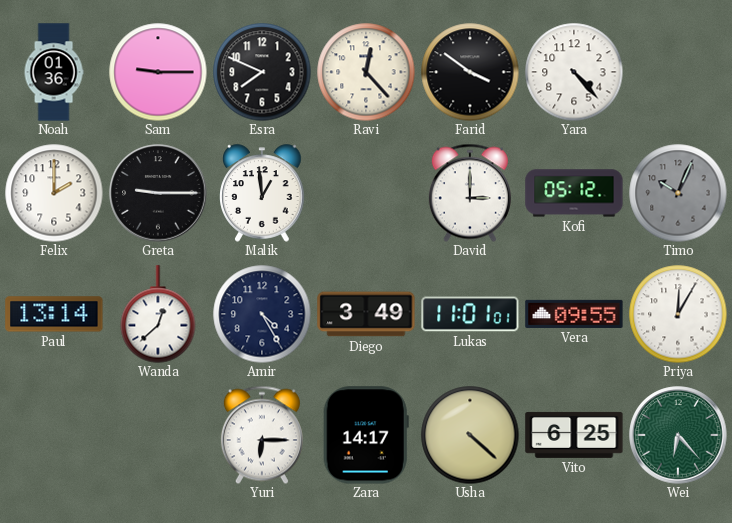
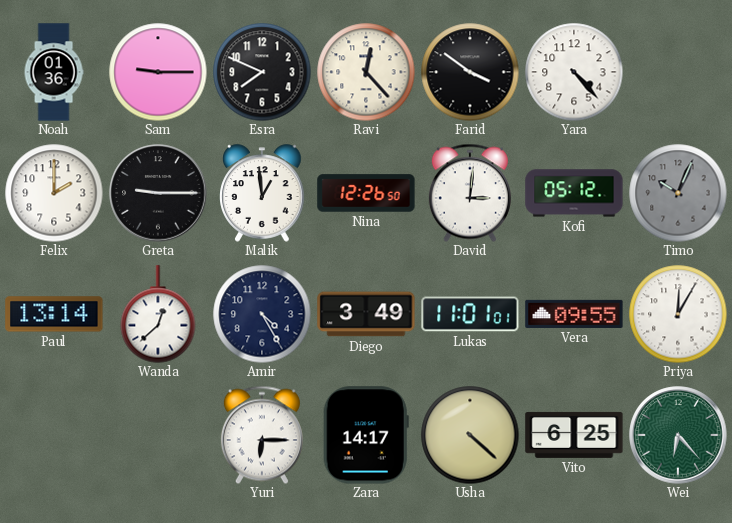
Nina: none -> 12:26 (366, 193)
David: 3:00 -> 3:01 (470, 193)
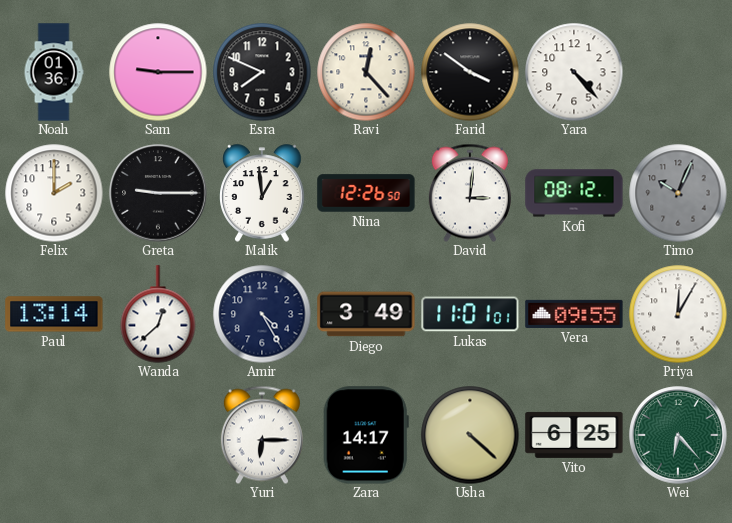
Kofi: 05:12 -> 08:12 (574, 193)
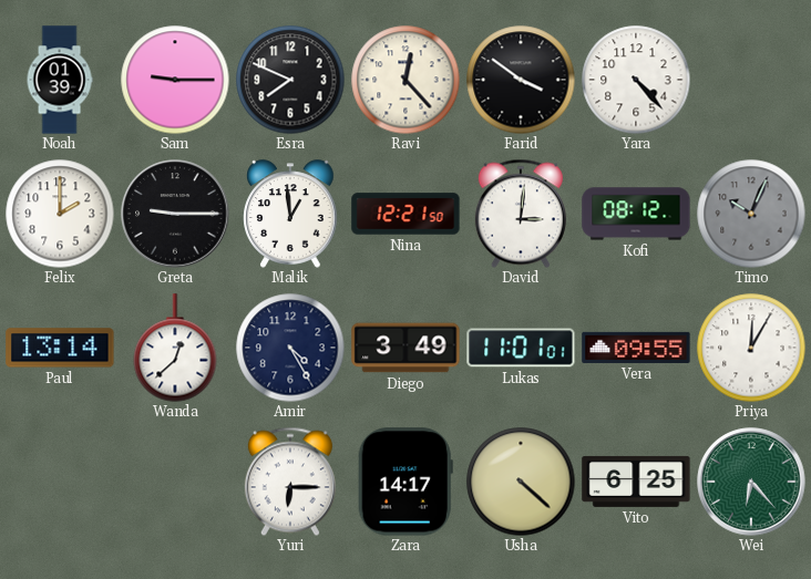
Noah: 01:36 -> 01:39 (60, 80)
Nina: 12:26 -> 12:21 (405, 214)
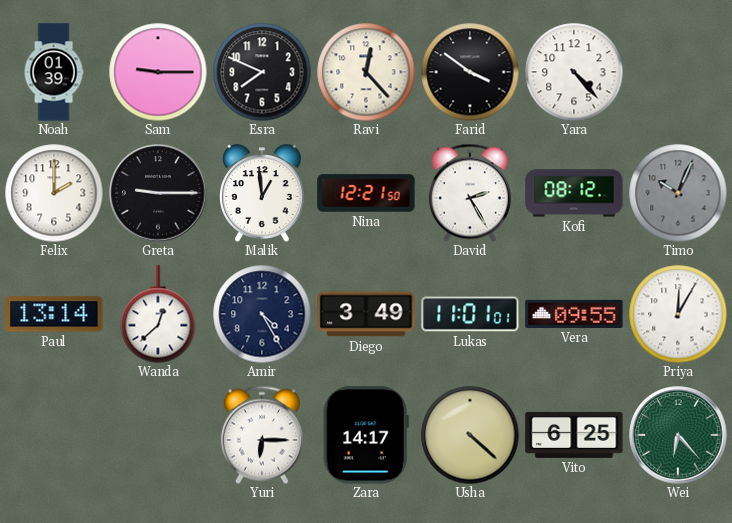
David: 3:01 -> 2:25 (470, 193)
